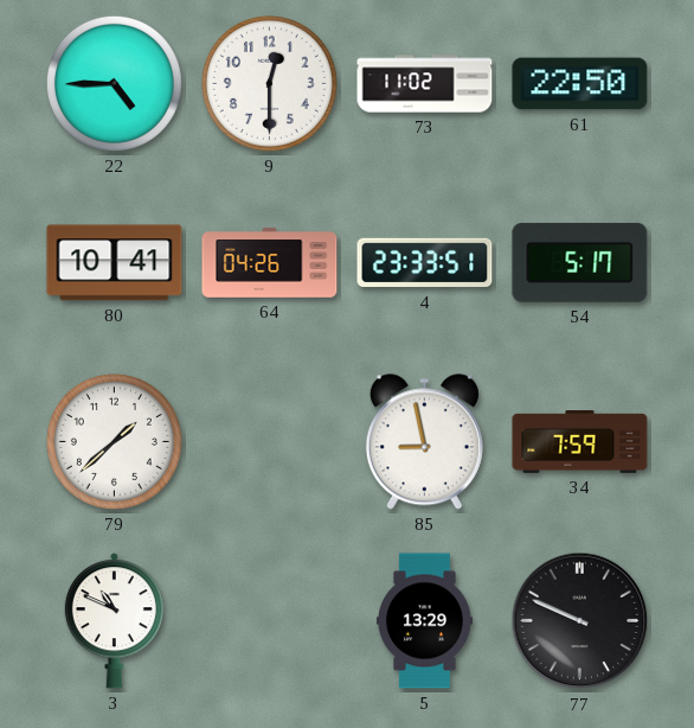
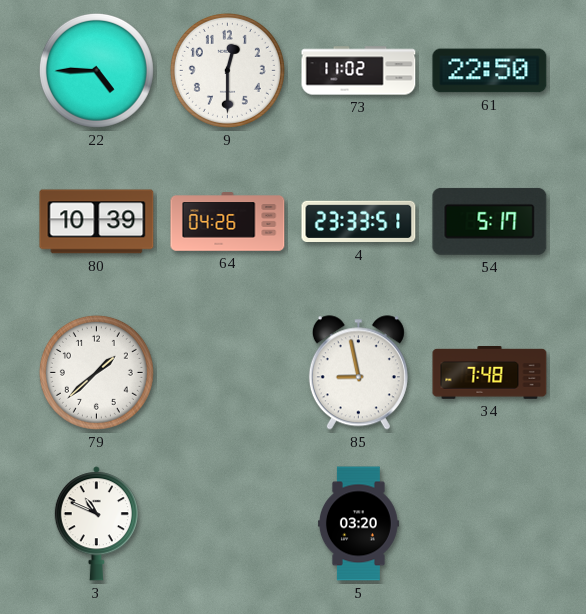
80: 10:41 -> 10:39 (97, 222)
34: 7:59 -> 7:48 (490, 373)
5: 13:29 -> 03:20 (358, 524)
77: 9:49 -> none (580, 621)
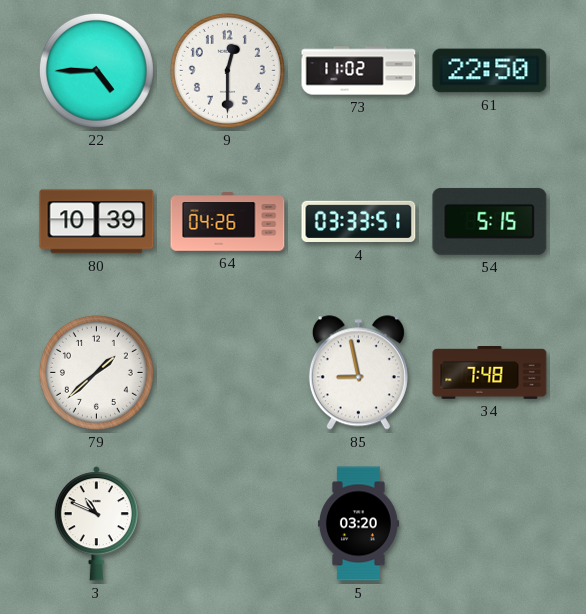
4: 23:33 -> 03:33 (359, 222)
54: 5:17 -> 5:15 (490, 221)
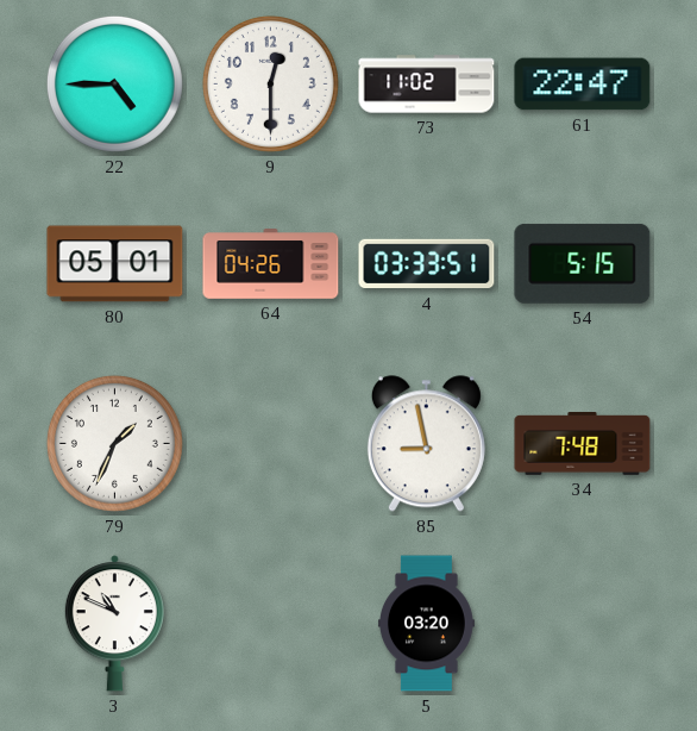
61: 22:50 -> 22:47 (583, 85)
80: 10:39 -> 05:01 (115, 264)
79: 1:38 -> 1:34 (114, 443)
